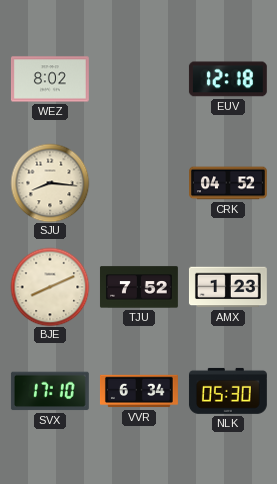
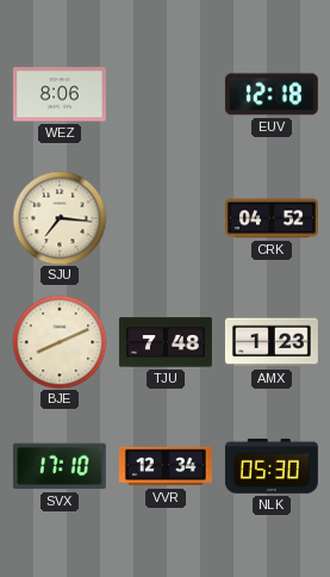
WEZ: 8:02 -> 8:06 (60, 94)
SJU: 8:16 -> 7:16 (60, 218)
TJU: 7:52 -> 7:48 (166, 342)
VVR: 6:34 -> 12:34 (166, 466)
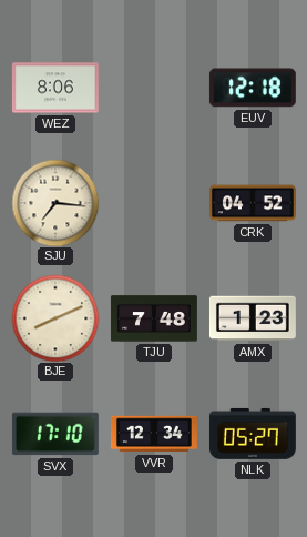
NLK: 05:30 -> 05:27 (253, 434)
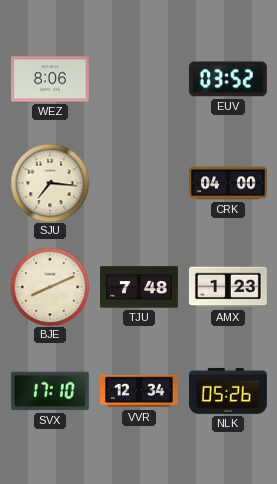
EUV: 12:18 -> 03:52 (228, 79)
CRK: 04:52 -> 04:00 (229, 183)
NLK: 05:27 -> 05:26 (228, 391)
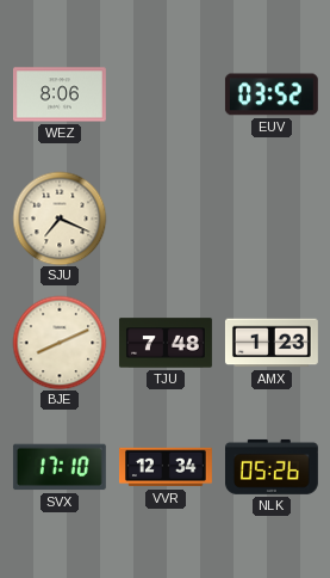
SJU: 7:16 -> 7:19 (60, 219)
CRK: 04:00 -> none (229, 183)
